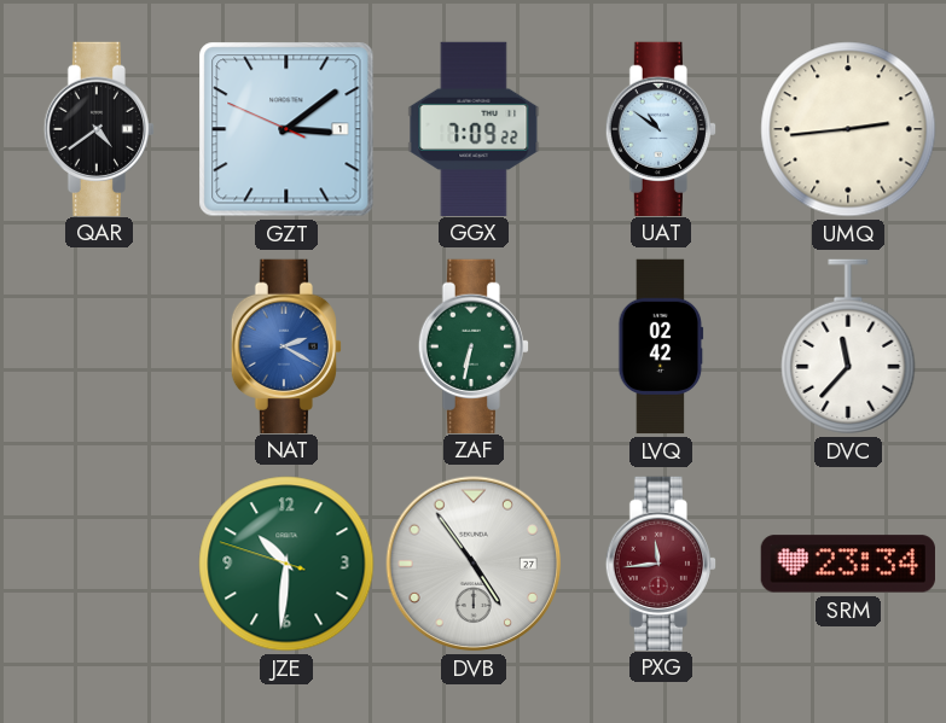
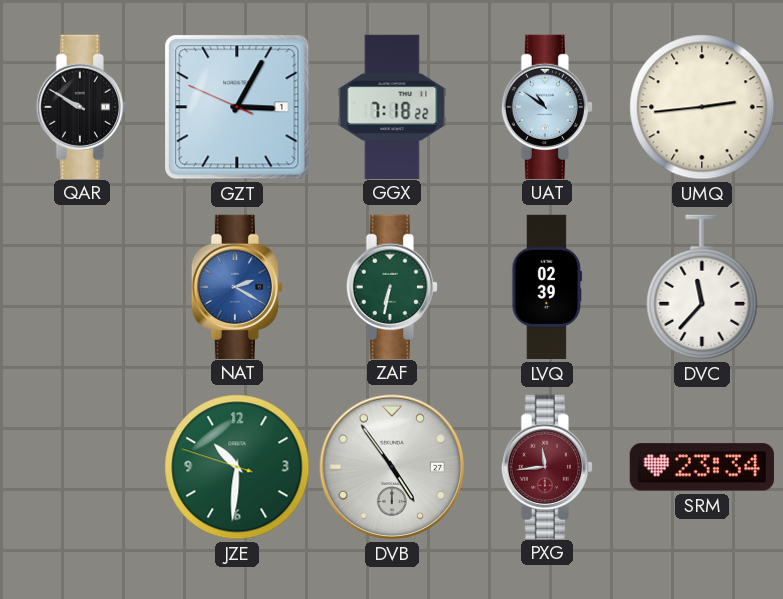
QAR: 4:39 -> 9:50 (82, 106)
GZT: 3:08 -> 3:04 (237, 107)
GGX: 7:09 -> 7:18 (392, 106)
LVQ: 02:42 -> 02:39 (547, 287)
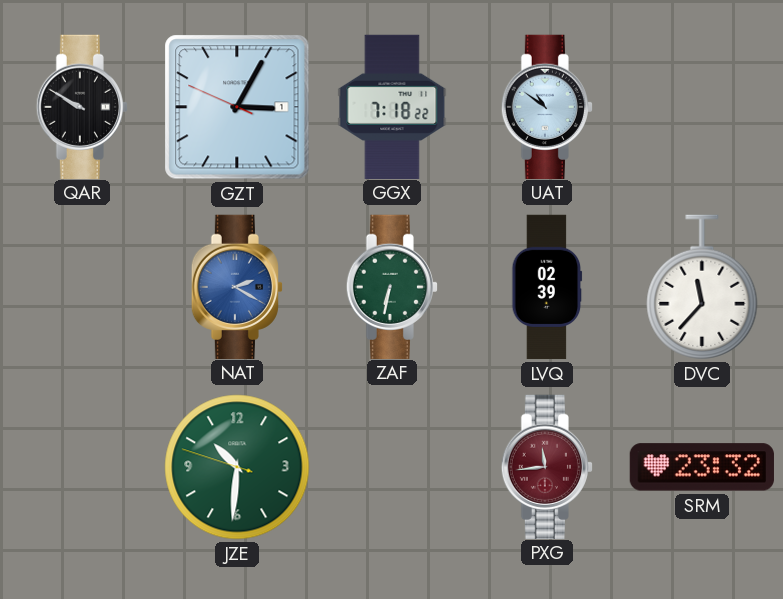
UMQ: 2:44 -> none (702, 107)
DVB: 4:54 -> none (392, 467)
SRM: 23:34 -> 23:32 (702, 467)
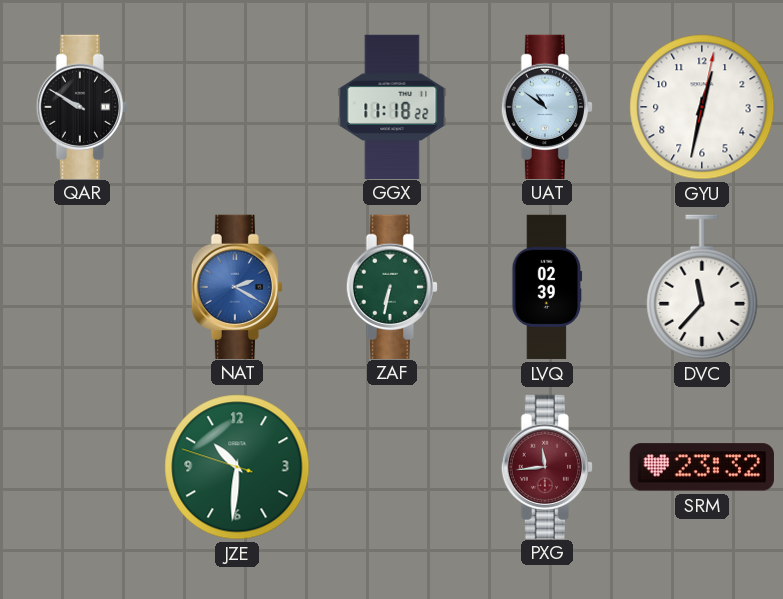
GZT: 3:04 -> none (237, 107)
GGX: 7:18 -> 11:18 (392, 106)
GYU: none -> 12:32 (702, 107)
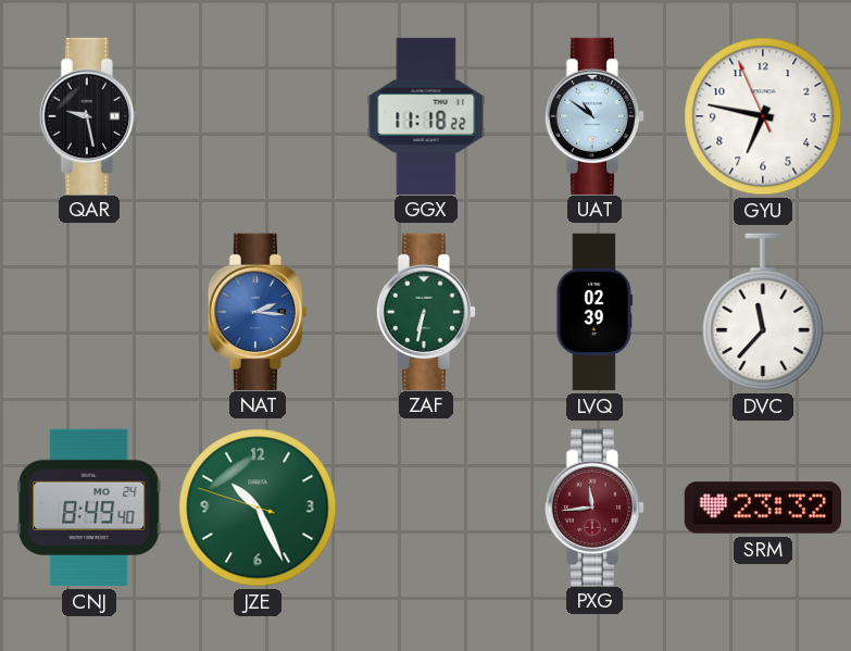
QAR: 9:50 -> 9:28 (89, 115)
GYU: 12:32 -> 6:46 (763, 116)
NAT: 2:20 -> 2:16 (258, 311)
CNJ: none -> 8:49 (89, 508)
JZE: 10:30 -> 10:25 (258, 508)
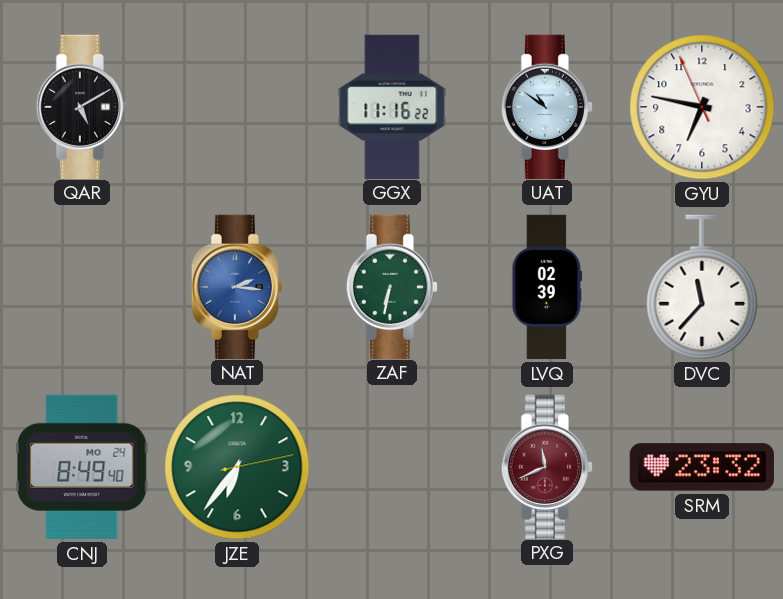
QAR: 9:28 -> 5:10 (82, 106)
GGX: 11:18 -> 11:16 (392, 106)
JZE: 10:25 -> 6:36 (237, 467)
PXG: 11:44 -> 11:41 (547, 466)
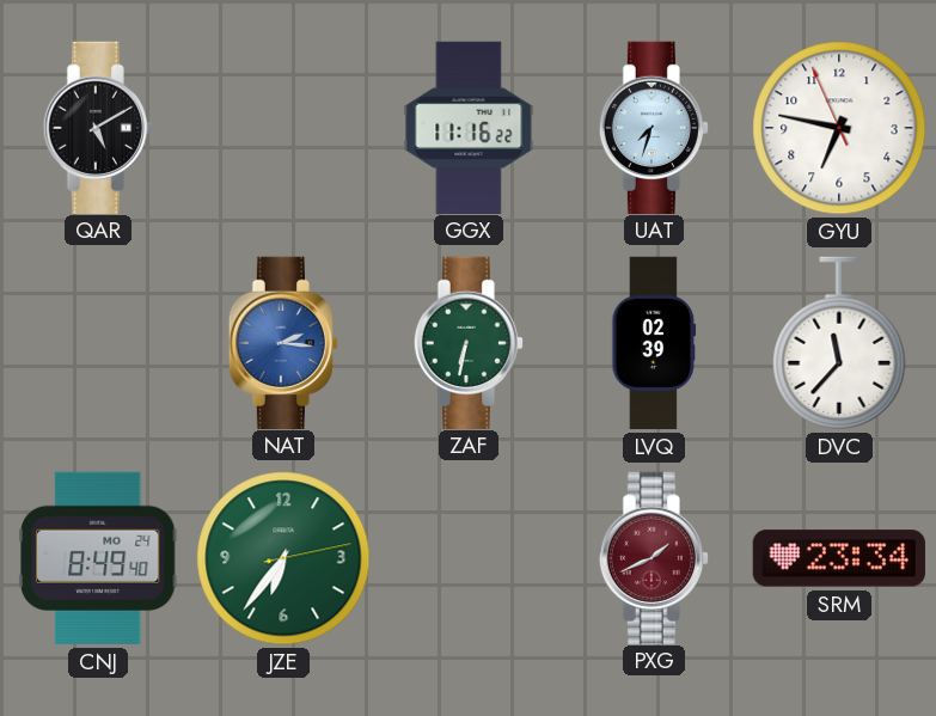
UAT: 10:51 -> 7:33 (654, 127)
PXG: 11:41 -> 1:41 (654, 557)
SRM: 23:32 -> 23:34 (839, 558)
